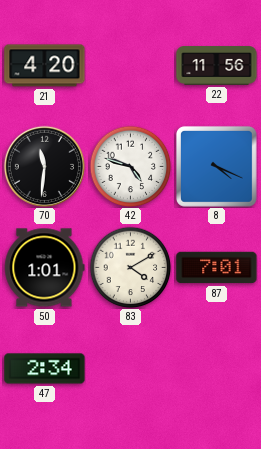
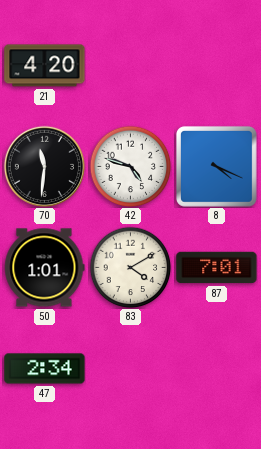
22: 11:56 -> none (217, 66)
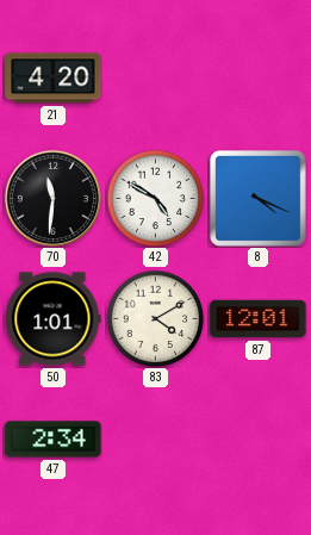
42: 4:48 -> 4:50 (155, 198)
87: 7:01 -> 12:01 (259, 319)
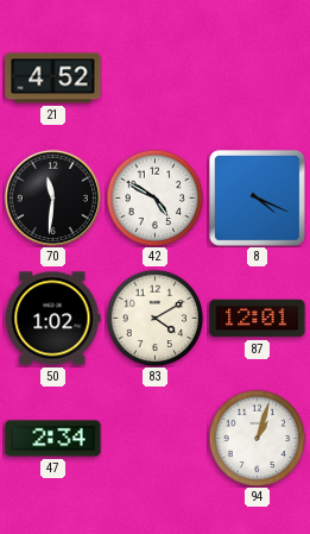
21: 4:20 -> 4:52 (53, 78)
50: 1:01 -> 1:02 (52, 319)
94: none -> 1:03 (257, 438)
